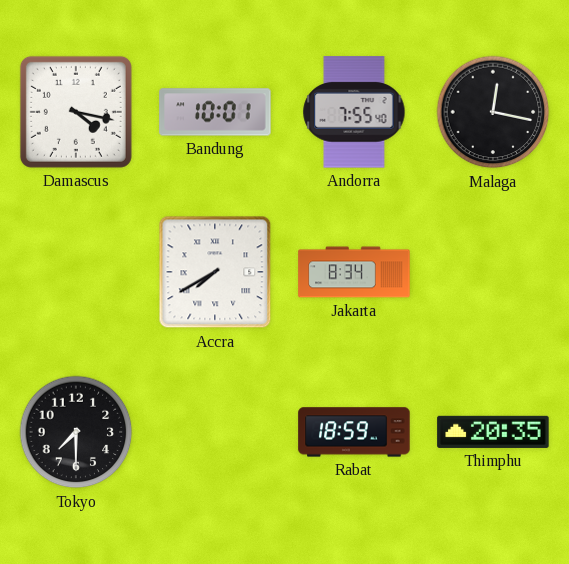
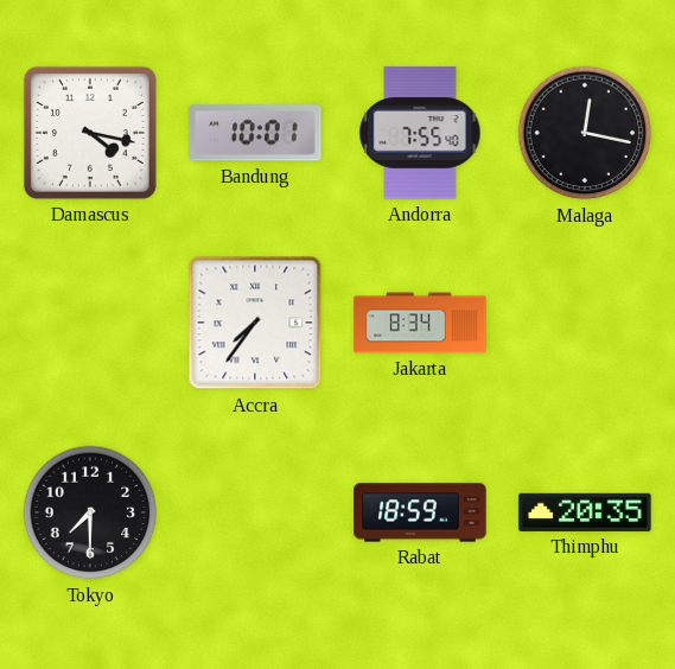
Accra: 7:40 -> 7:36 (255, 323)
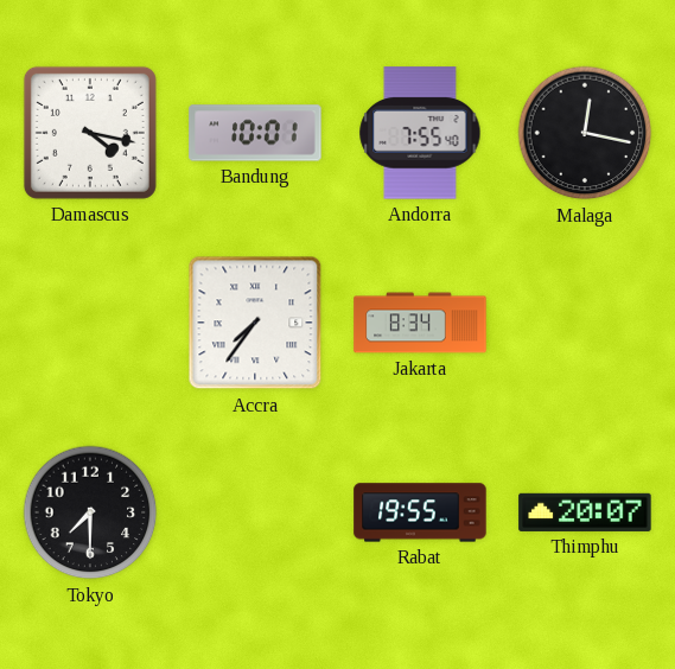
Rabat: 18:59 -> 19:55 (420, 512)
Thimphu: 20:35 -> 20:07 (585, 512)
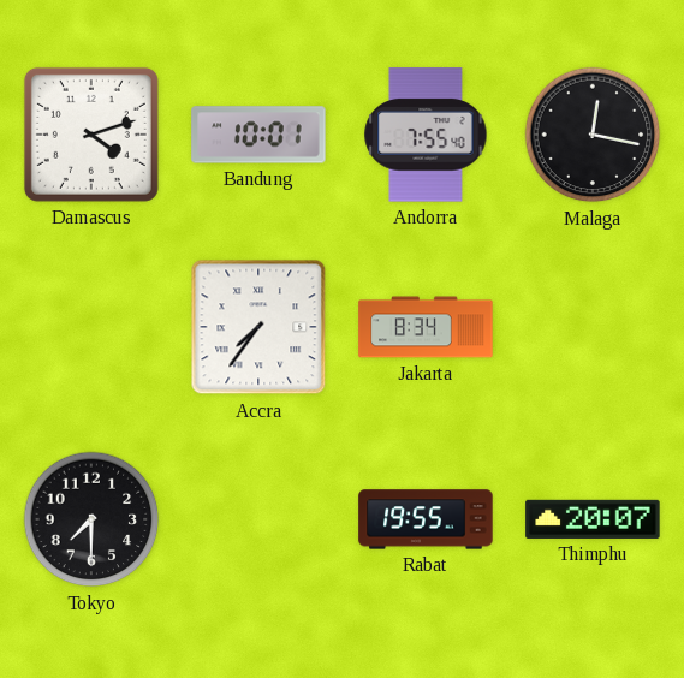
Damascus: 4:17 -> 4:12 (91, 135)
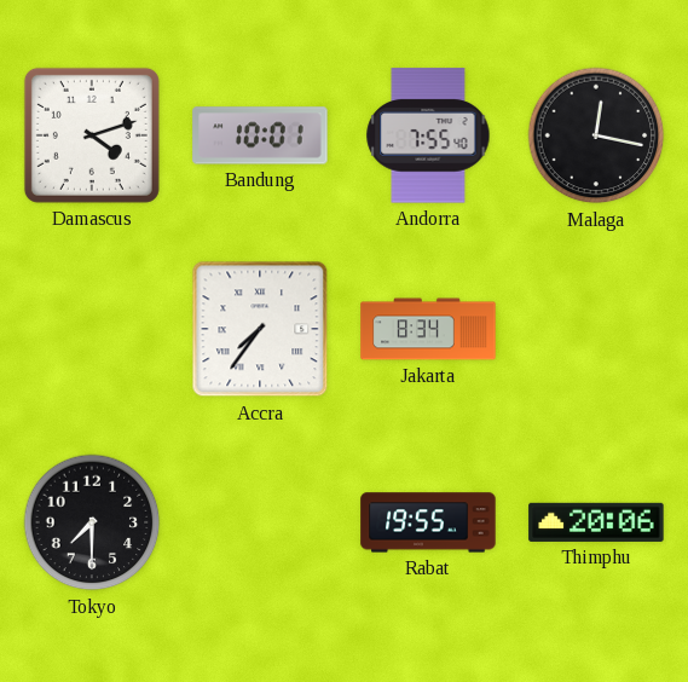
Thimphu: 20:07 -> 20:06 (596, 522)
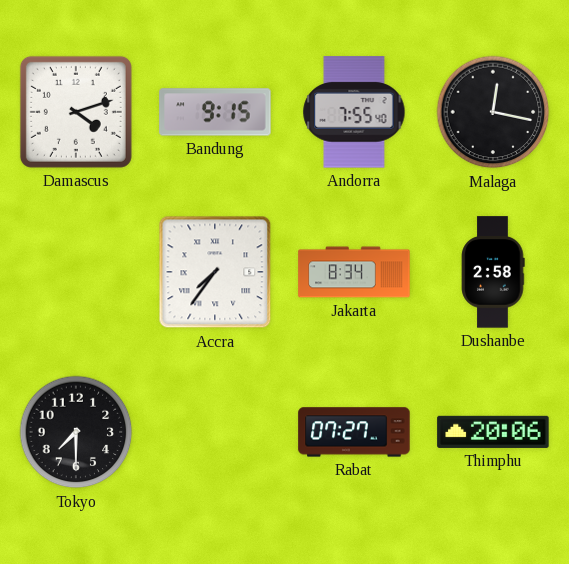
Bandung: 10:01 -> 9:15 (215, 112)
Dushanbe: none -> 2:58 (493, 272)
Rabat: 19:55 -> 07:27 (354, 432)
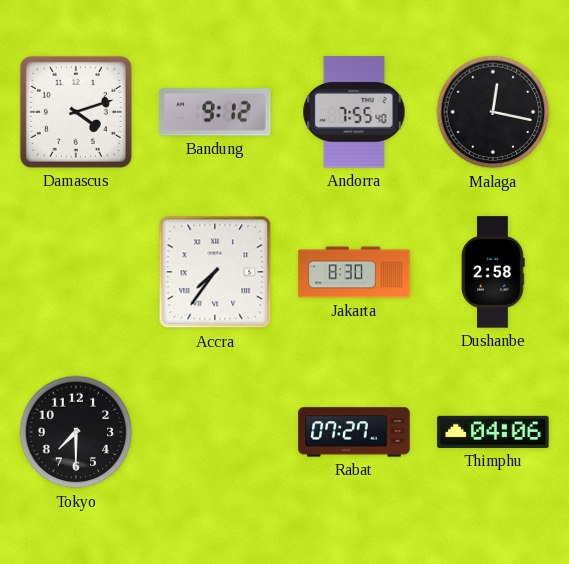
Bandung: 9:15 -> 9:12 (215, 112)
Jakarta: 8:34 -> 8:30 (354, 272)
Thimphu: 20:06 -> 04:06 (493, 432)
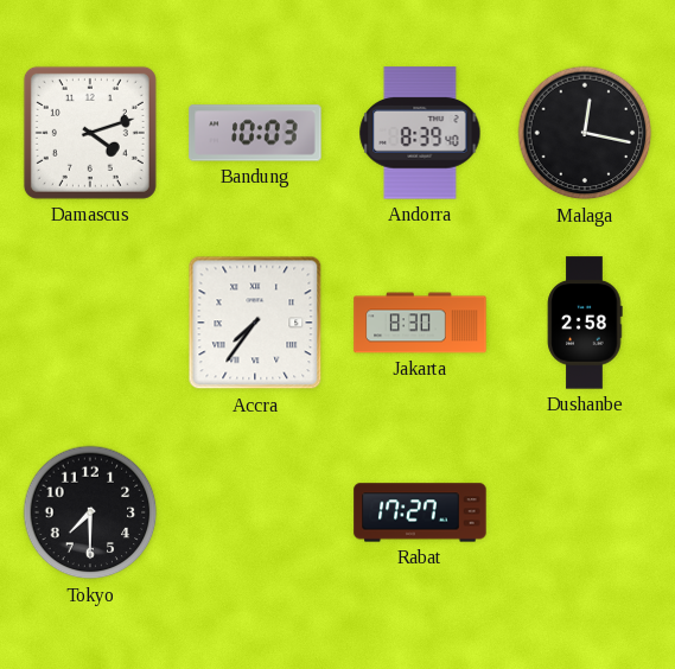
Bandung: 9:12 -> 10:03 (255, 133)
Andorra: 7:55 -> 8:39 (420, 133)
Rabat: 07:27 -> 17:27 (420, 512)
Thimphu: 04:06 -> none (493, 432)
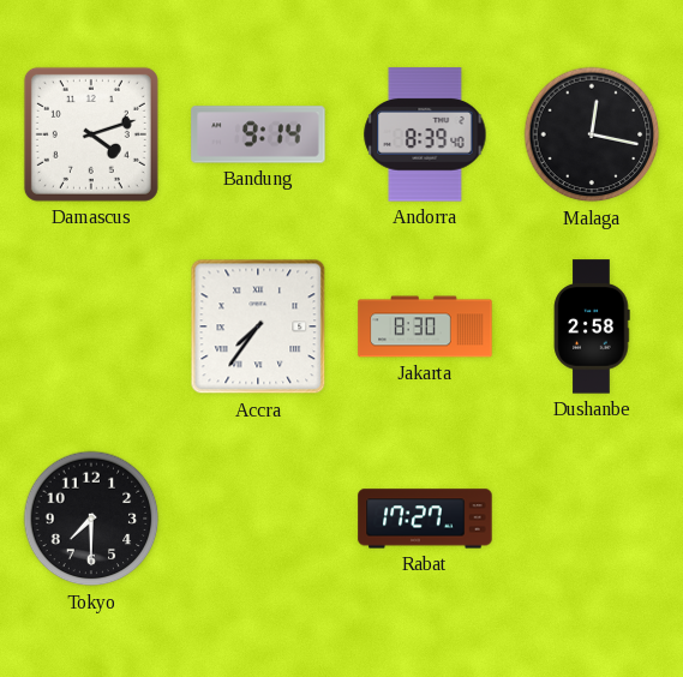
Bandung: 10:03 -> 9:14 (258, 134)
